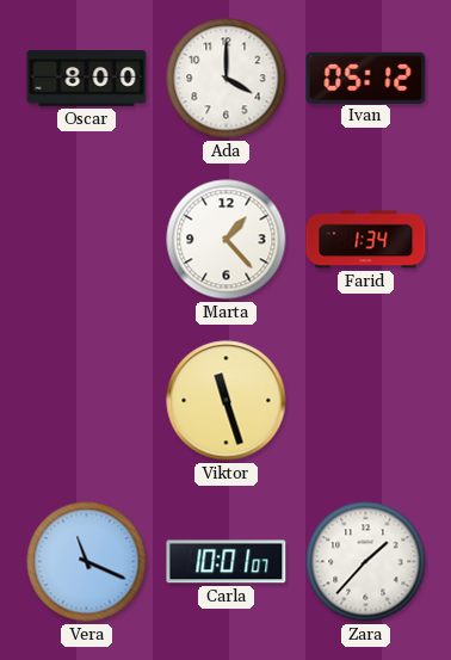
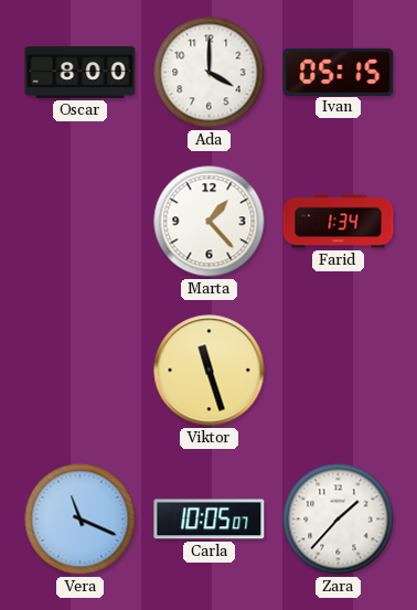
Ivan: 05:12 -> 05:15 (339, 72)
Carla: 10:01 -> 10:05 (210, 520)
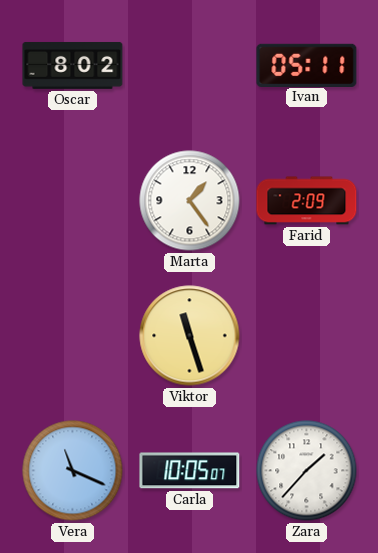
Oscar: 8:00 -> 8:02 (73, 65)
Ada: 4:00 -> none (210, 73)
Ivan: 05:15 -> 05:11 (307, 65)
Marta: 1:23 -> 1:24 (190, 201)
Farid: 1:34 -> 2:09 (307, 201)
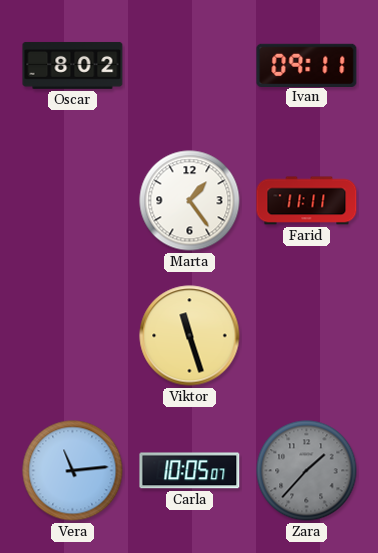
Ivan: 05:11 -> 09:11 (307, 65)
Farid: 2:09 -> 11:11 (307, 201)
Vera: 11:19 -> 11:14 (73, 471)
Zara dial: white -> grey (307, 471)
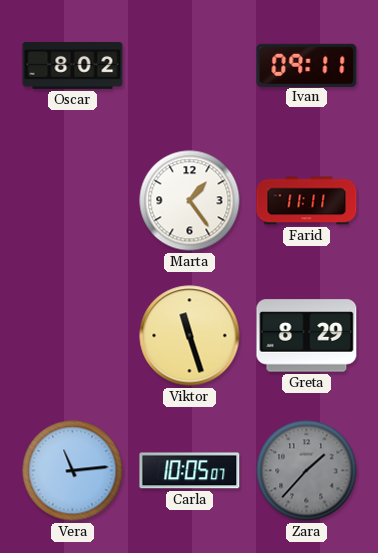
Greta: none -> 8:29 (307, 336)
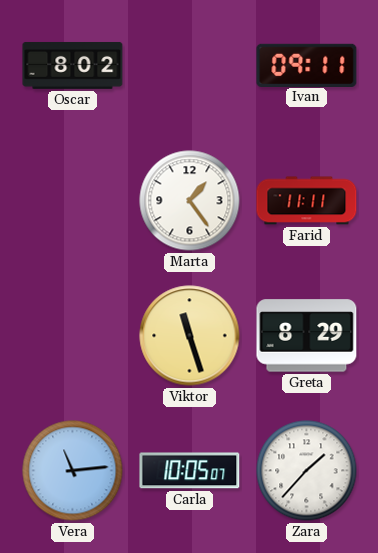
Zara dial: grey -> white (307, 471)
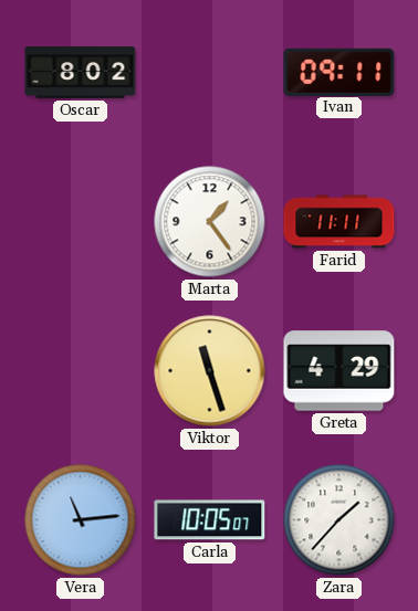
Greta: 8:29 -> 4:29 (339, 371)
